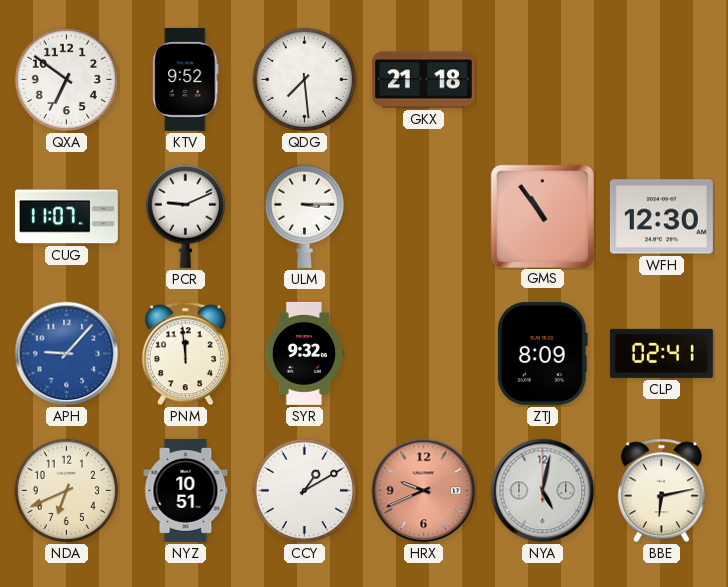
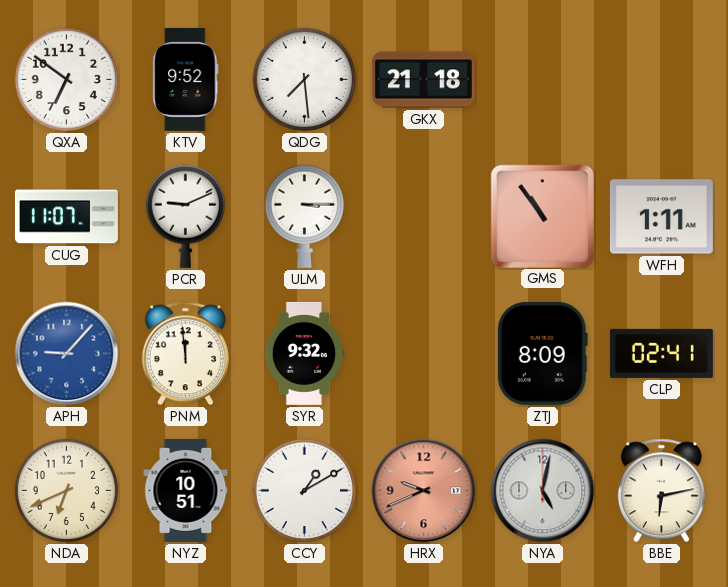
WFH: 12:30 -> 1:11 (661, 217)
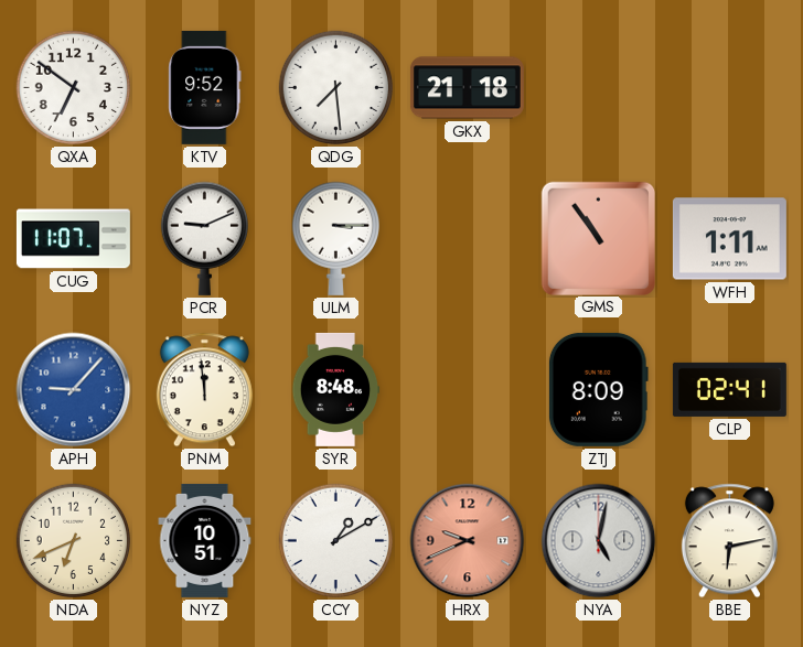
SYR: 9:32 -> 8:48 (335, 389)
